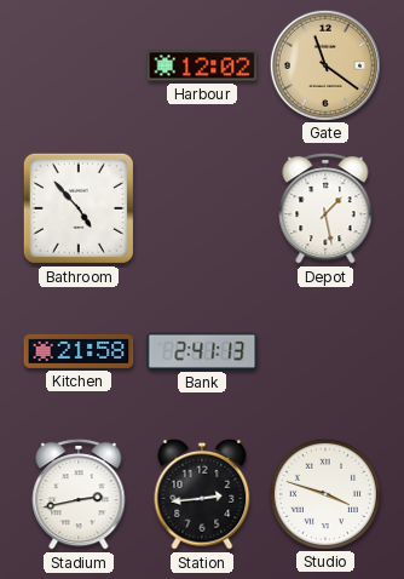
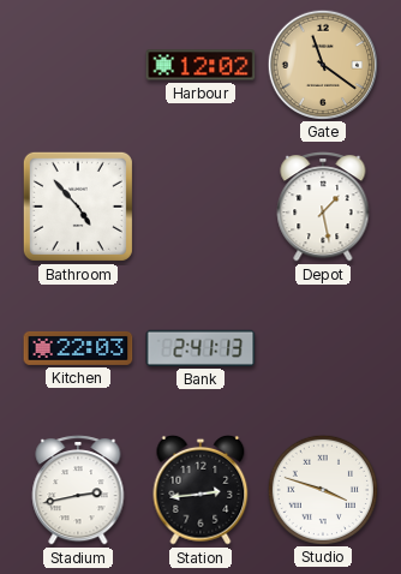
Kitchen: 21:58 -> 22:03 (78, 348)
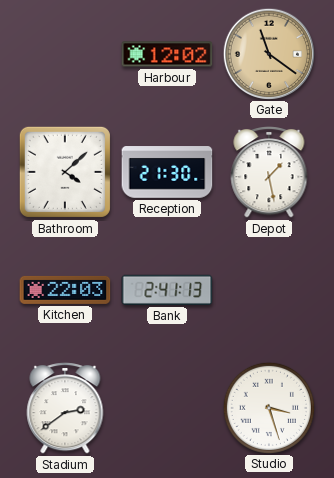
Bathroom: 4:53 -> 4:08 (65, 172)
Reception: none -> 21:30 (167, 172)
Stadium: 2:43 -> 2:39 (65, 408)
Station: 2:44 -> none (200, 490)
Studio: 3:48 -> 3:27 (268, 407)
